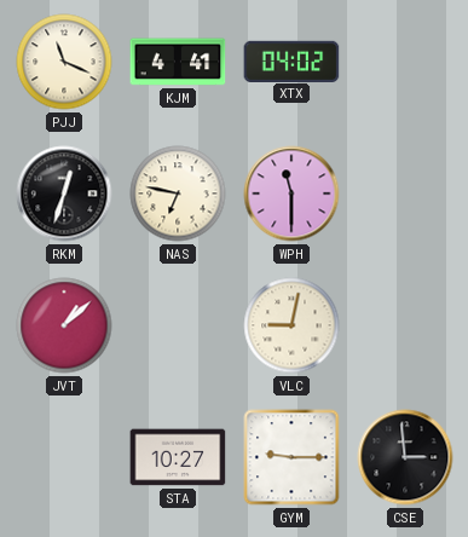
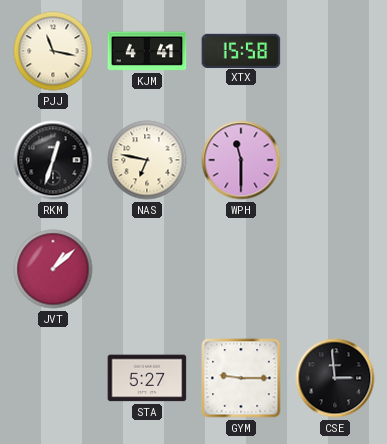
PJJ: 11:19 -> 11:17 (53, 51)
XTX: 04:02 -> 15:58 (241, 50)
VLC: 9:02 -> none (291, 325)
STA: 10:27 -> 5:27 (147, 378)
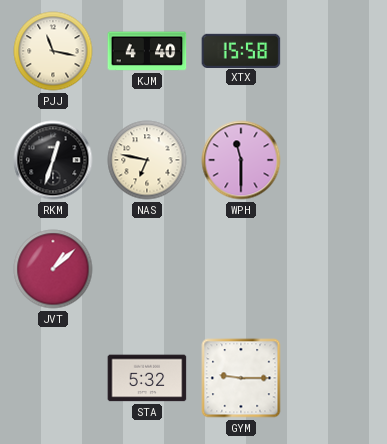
KJM: 4:41 -> 4:40 (147, 51)
STA: 5:27 -> 5:32 (147, 378)
CSE: 2:59 -> none (335, 378)
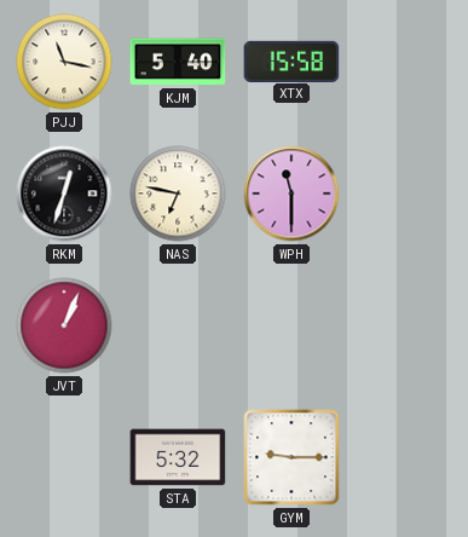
KJM: 4:40 -> 5:40 (178, 62)
JVT: 1:08 -> 1:04 (64, 325)
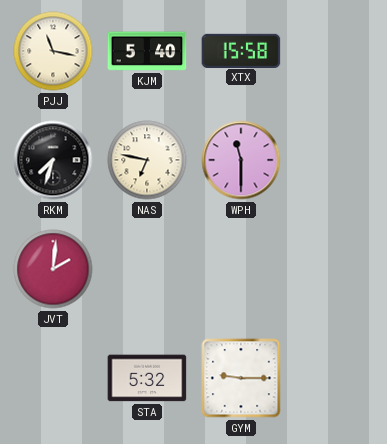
RKM: 12:33 -> 7:33 (53, 160)
JVT: 1:04 -> 2:01 (53, 269)
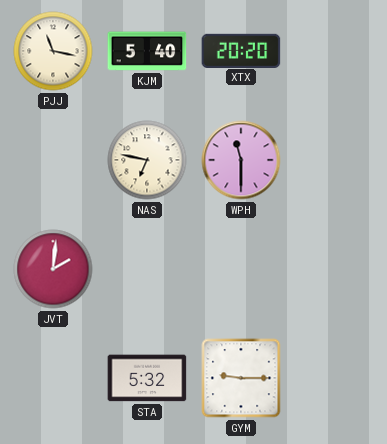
XTX: 15:58 -> 20:20 (241, 50)
RKM: 7:33 -> none (53, 160)
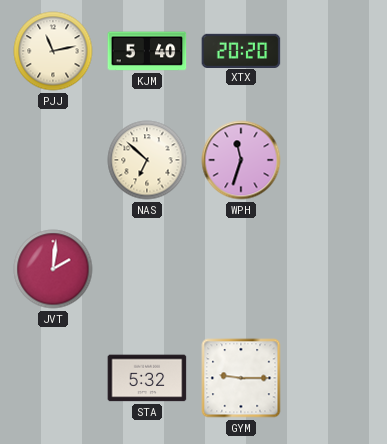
PJJ: 11:17 -> 11:13 (53, 51)
NAS: 6:47 -> 6:52 (147, 160)
WPH: 11:30 -> 11:33 (241, 160)
